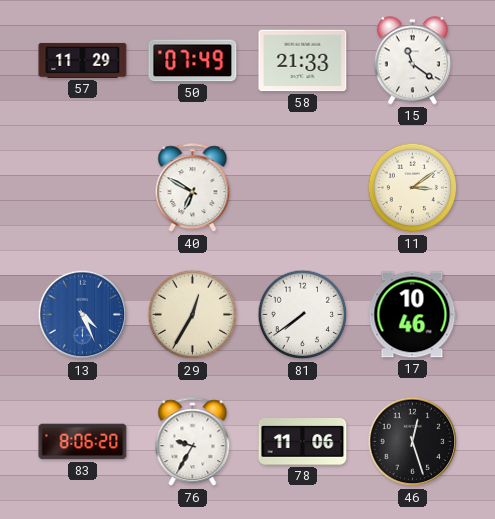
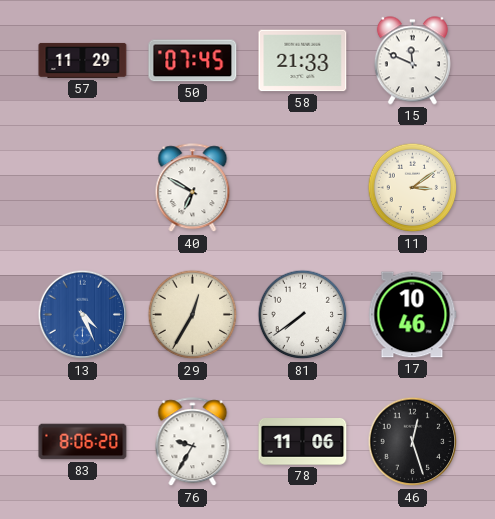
50: 07:49 -> 07:45 (193, 61)
15: 11:21 -> 11:49 (412, 61)
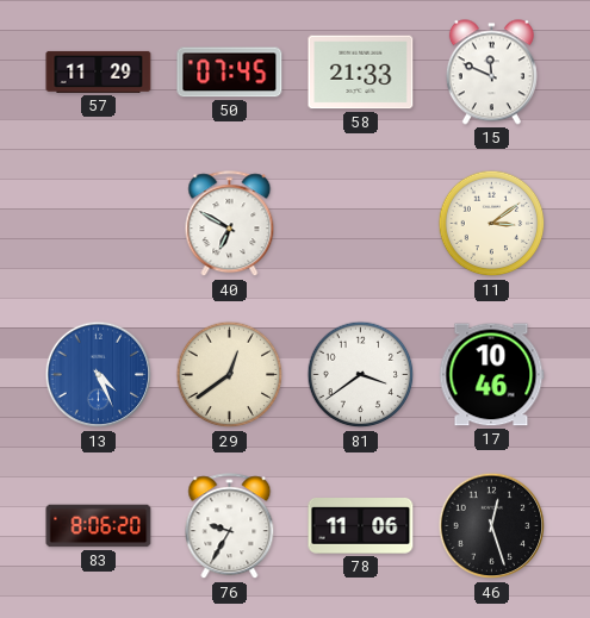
29: 12:35 -> 12:39 (230, 375)
81: 7:39 -> 3:39 (361, 375)
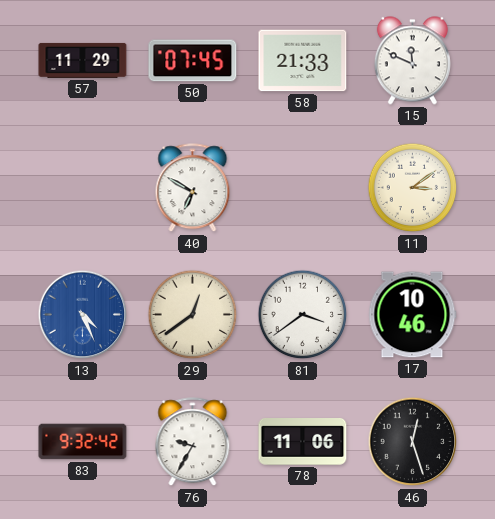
83: 8:06 -> 9:32 (83, 442)
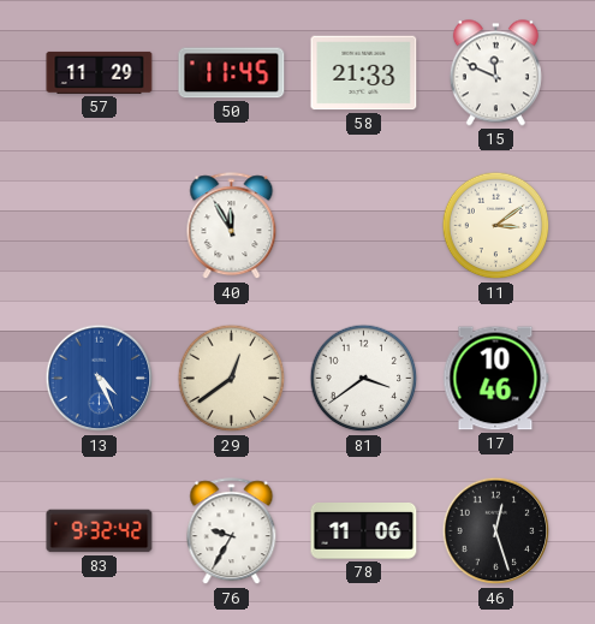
50: 07:45 -> 11:45 (232, 73)
40: 6:50 -> 11:55 (232, 226)
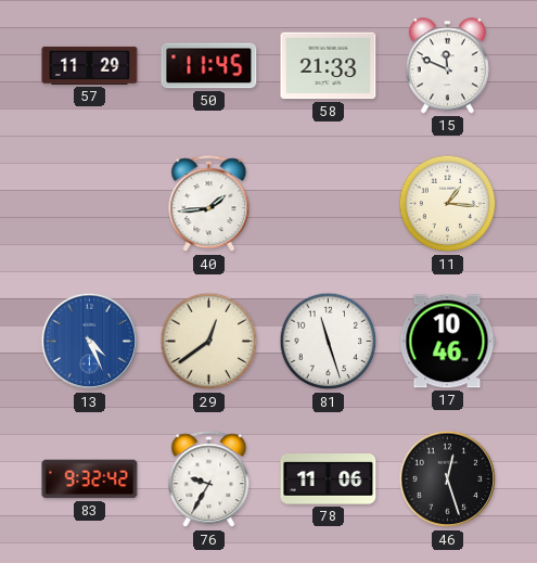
40: 11:55 -> 1:44 (209, 204)
11: 3:09 -> 1:16 (448, 204)
81: 3:39 -> 11:27 (329, 342)
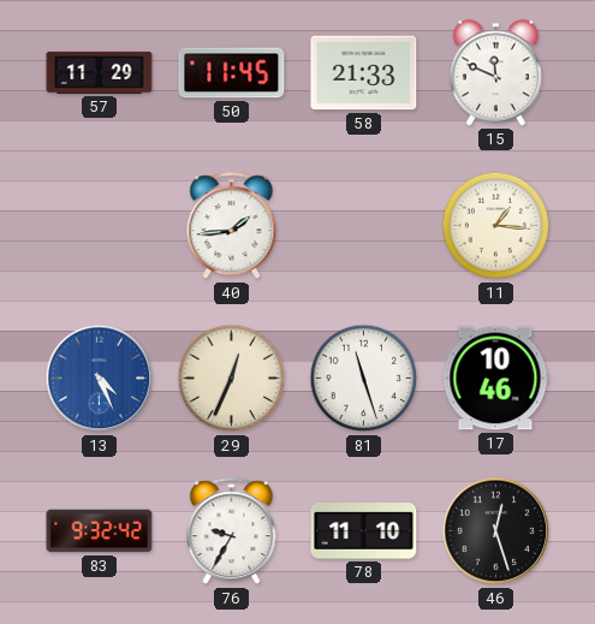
29: 12:39 -> 12:34 (232, 379)
78: 11:06 -> 11:10 (364, 531)
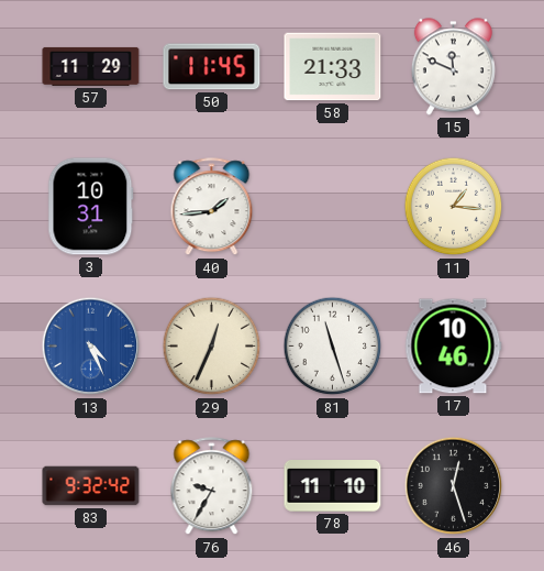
3: none -> 10:31 (91, 207)
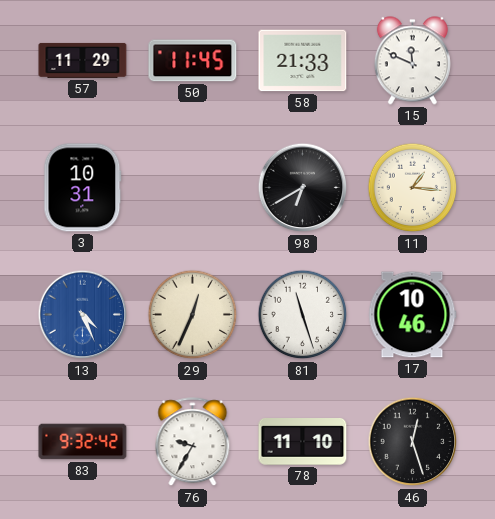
40: 1:44 -> none (212, 207)
98: none -> 6:40 (303, 188)
